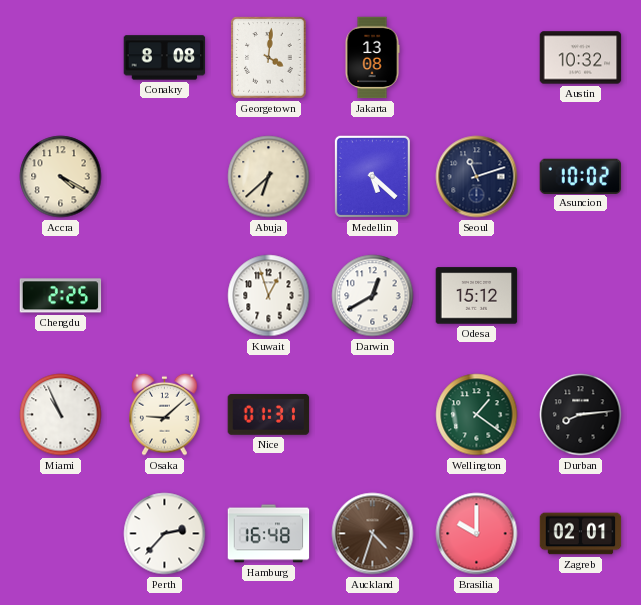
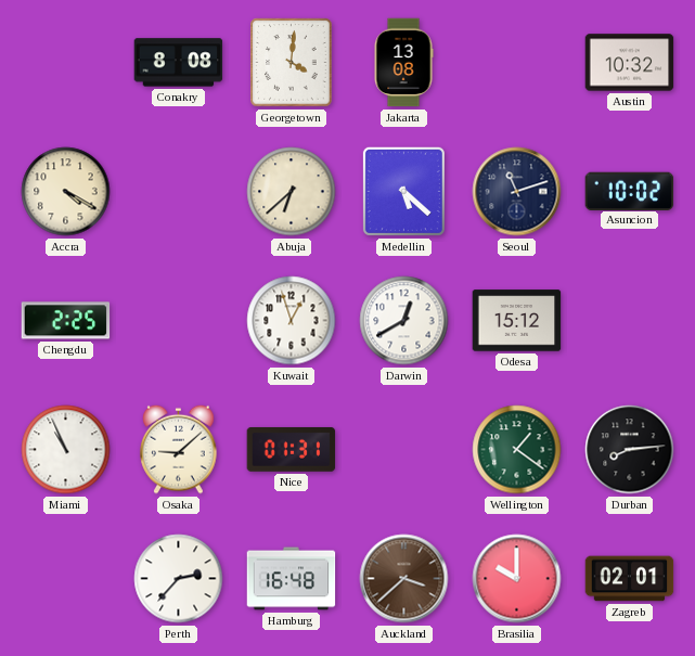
Auckland: 4:33 -> 3:38 (404, 579)
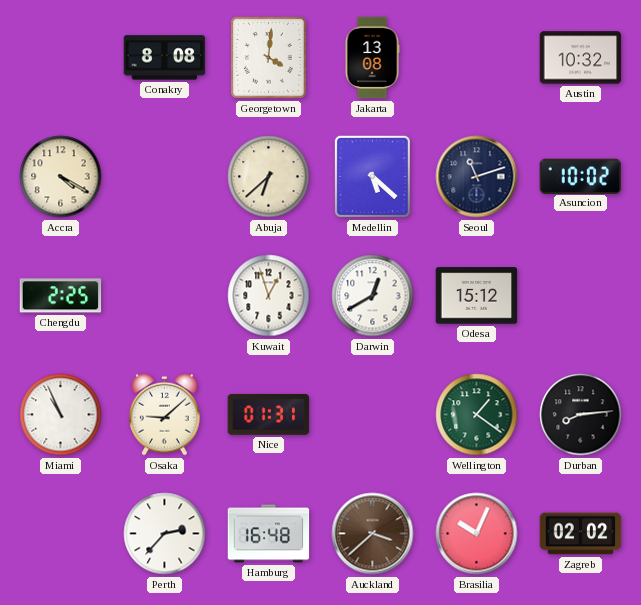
Brasilia: 10:00 -> 10:04 (477, 534)
Zagreb: 02:01 -> 02:02 (581, 534)
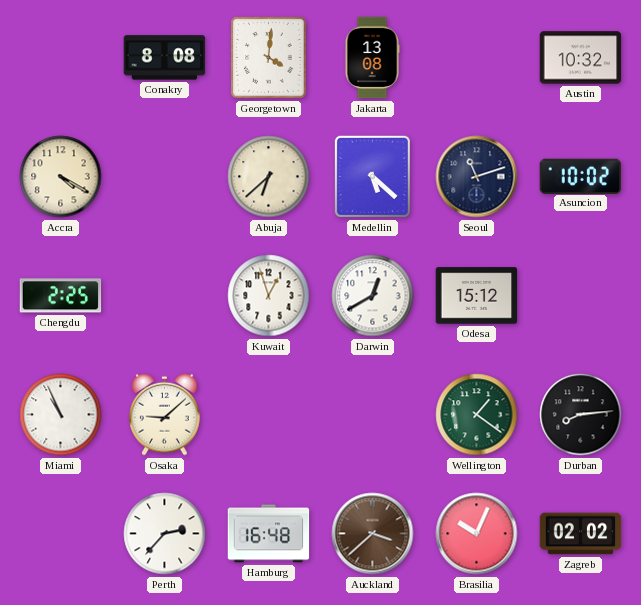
Nice: 01:31 -> none (269, 414)
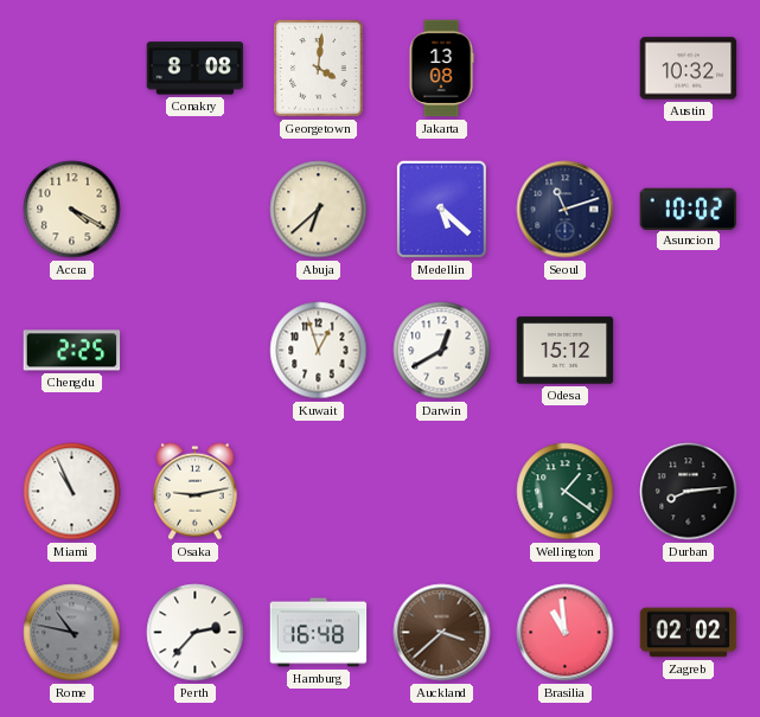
Osaka: 9:08 -> 9:13 (196, 491)
Rome: none -> 10:47 (72, 633)
Brasilia: 10:04 -> 10:59 (566, 633)
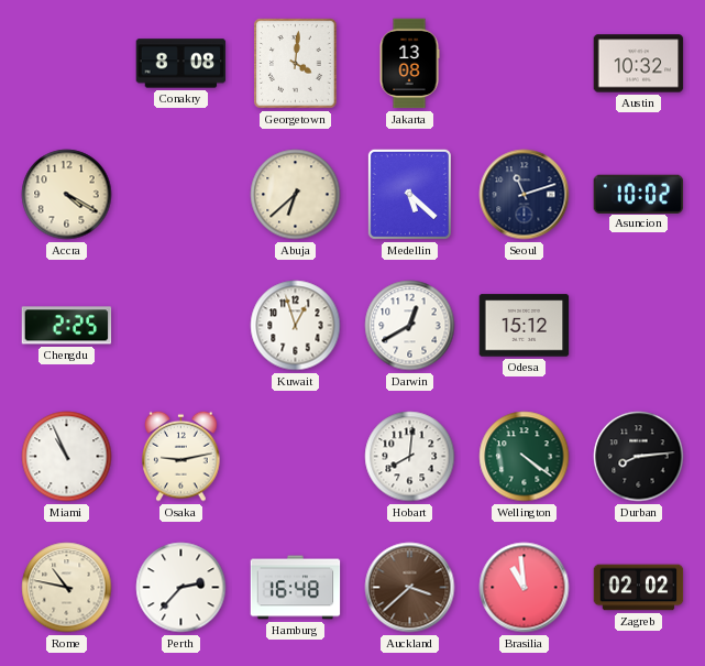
Hobart: none -> 8:01 (410, 457)
Wellington: 1:21 -> 4:21 (525, 457)
Rome dial: grey -> cream (67, 588)
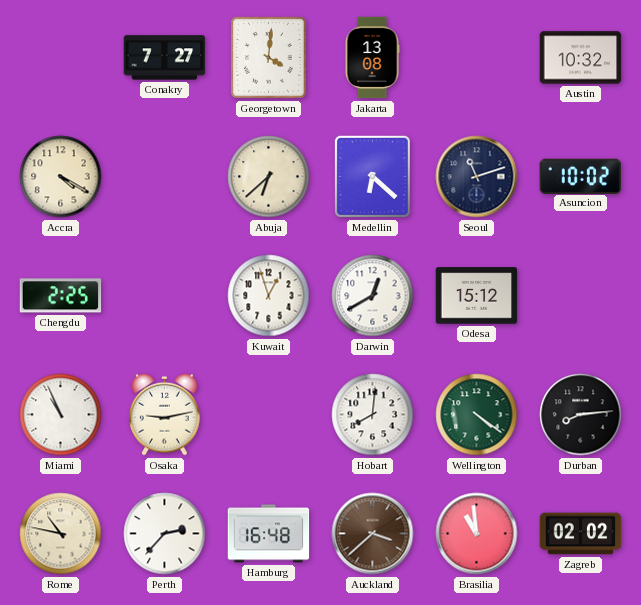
Conakry: 8:08 -> 7:27 (165, 58)
Medellin: 5:22 -> 6:22 (372, 176)
